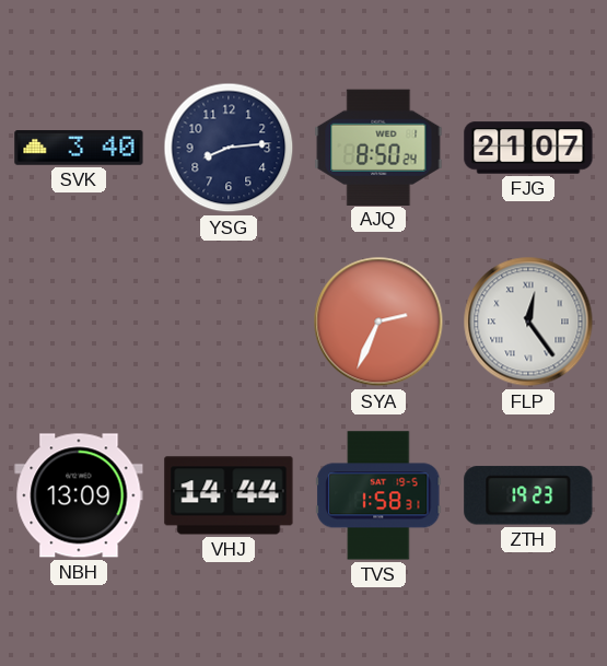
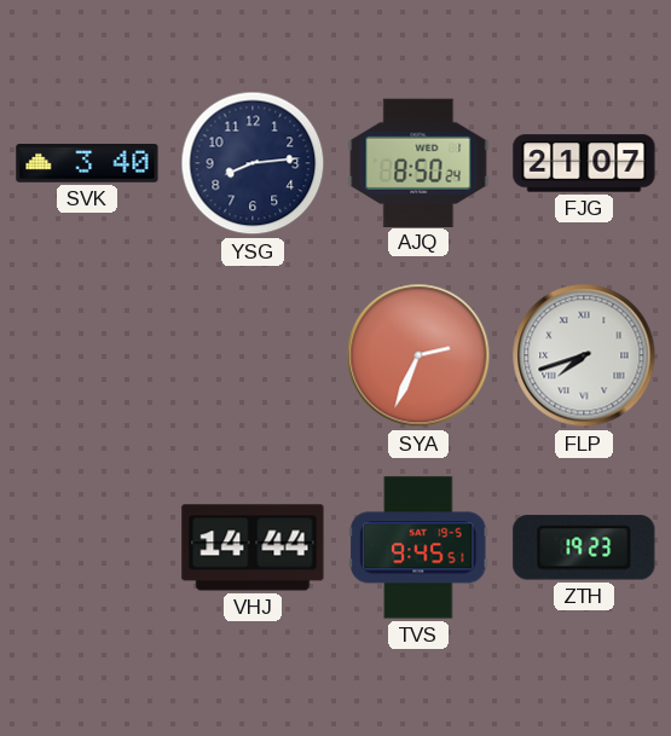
FLP: 12:24 -> 7:42 (584, 355)
NBH: 13:09 -> none (79, 495)
TVS: 1:58 -> 9:45 (420, 547)
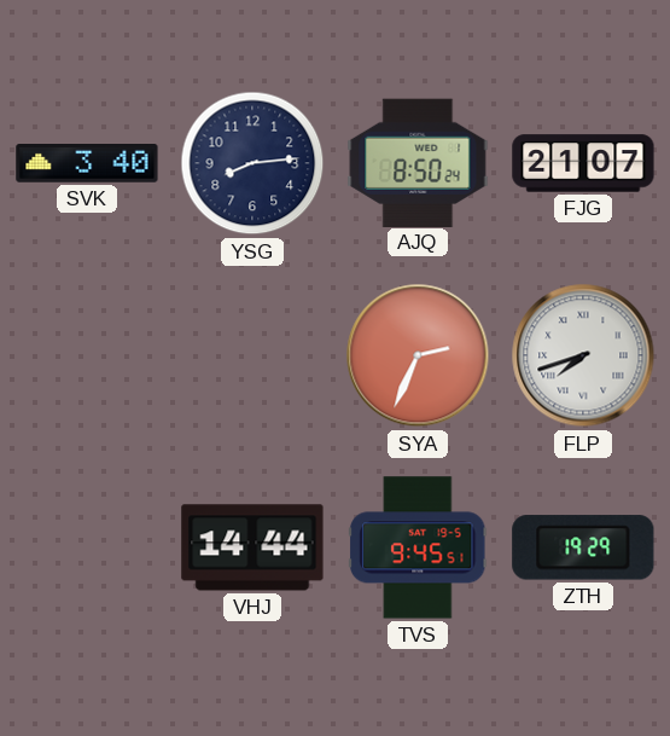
ZTH: 19:23 -> 19:29 (583, 547)
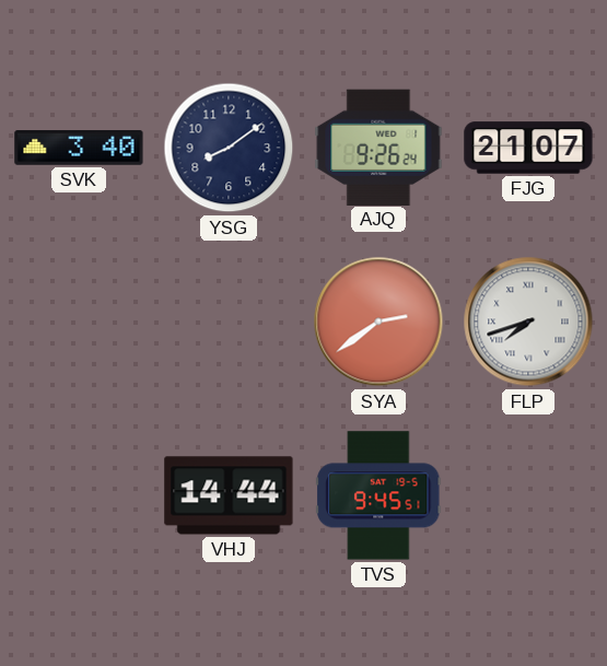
YSG: 8:14 -> 8:09 (229, 148)
AJQ: 8:50 -> 9:26 (378, 147)
SYA: 2:34 -> 2:39 (378, 322)
ZTH: 19:29 -> none (583, 547)
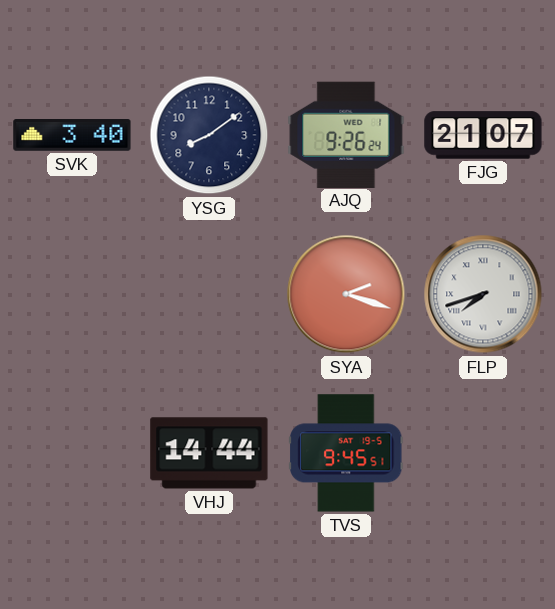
SYA: 2:39 -> 2:18 (346, 294)
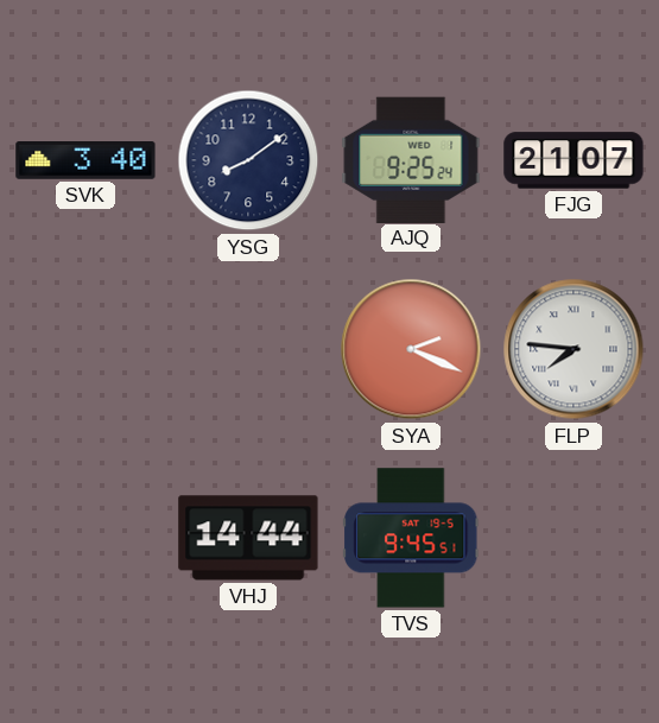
AJQ: 9:26 -> 9:25 (411, 159)
SYA: 2:18 -> 2:19 (411, 349)
FLP: 7:42 -> 7:46 (574, 349)
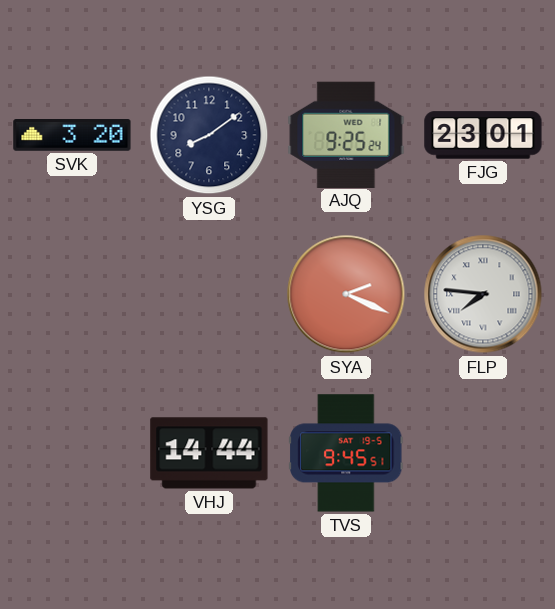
SVK: 3:40 -> 3:20 (72, 136)
FJG: 21:07 -> 23:01 (483, 135)
